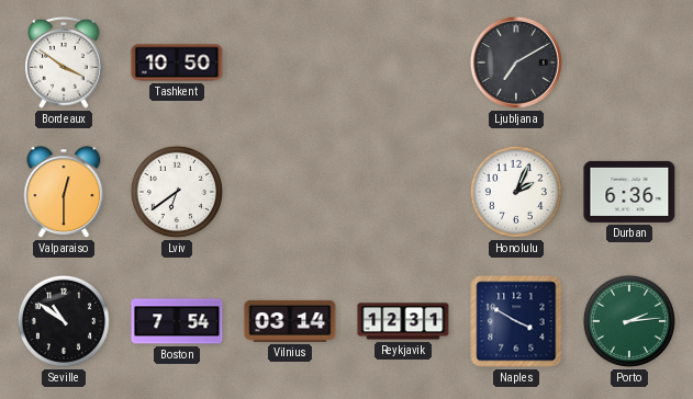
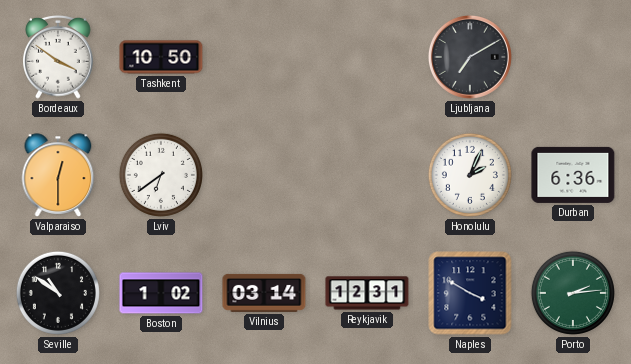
Boston: 7:54 -> 1:02 (161, 293)
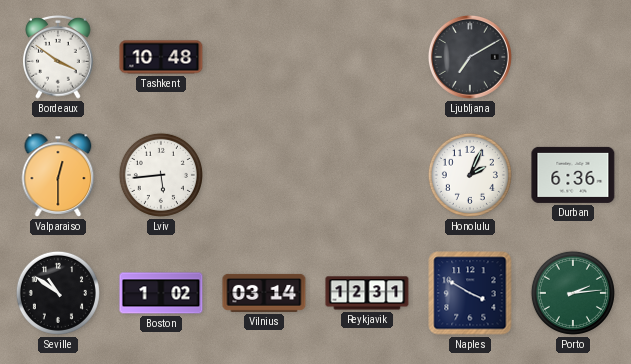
Tashkent: 10:50 -> 10:48 (161, 57)
Lviv: 6:39 -> 5:44 (161, 175)
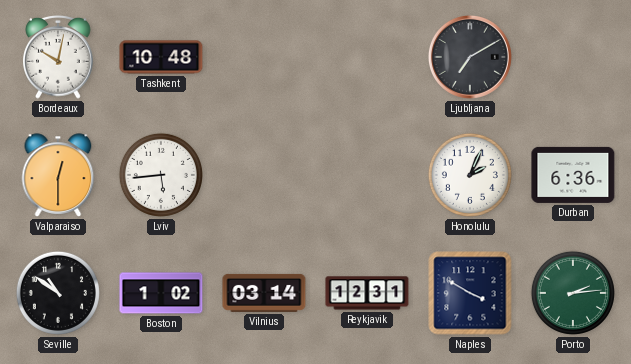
Bordeaux: 3:51 -> 10:02 (58, 58)
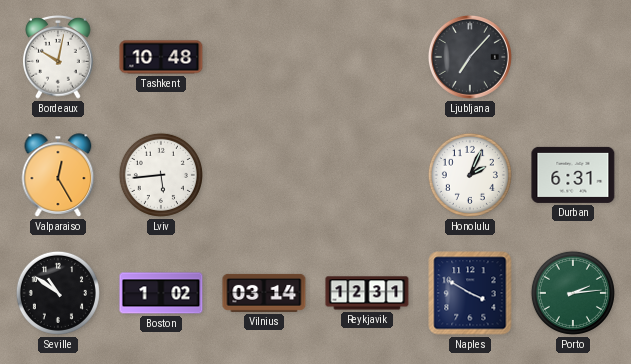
Ljubljana: 7:10 -> 7:07 (470, 57)
Valparaiso: 12:30 -> 12:25 (58, 175)
Durban: 6:36 -> 6:31 (573, 175)
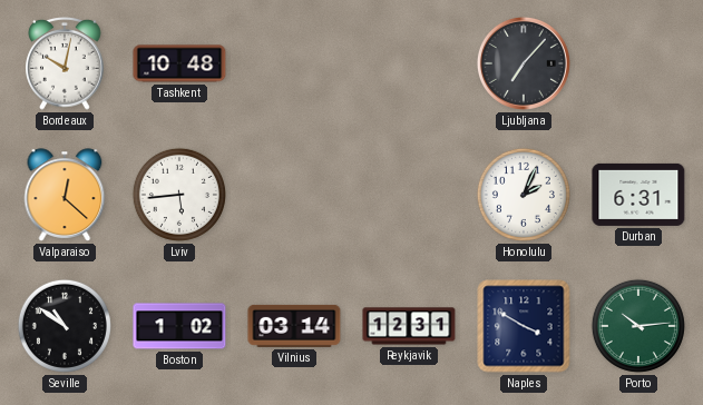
Valparaiso: 12:25 -> 12:22 (65, 195)
Porto: 2:14 -> 10:14 (638, 326)
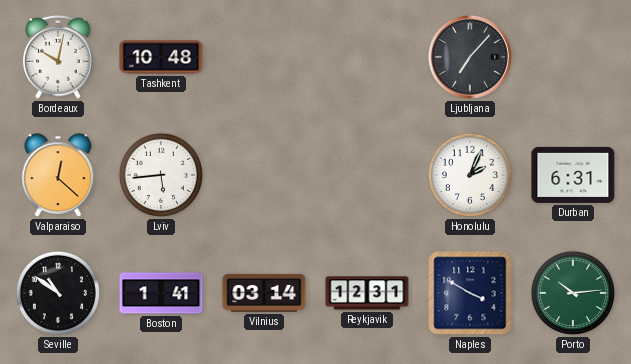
Boston: 1:02 -> 1:41 (161, 293)
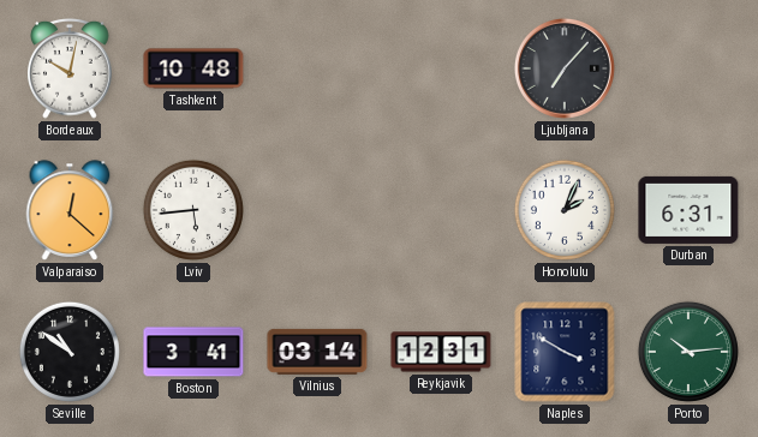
Boston: 1:41 -> 3:41 (193, 352)
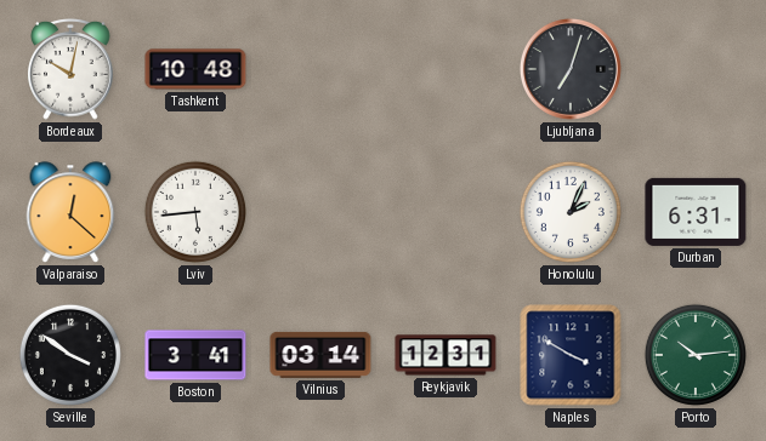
Ljubljana: 7:07 -> 7:03 (571, 69)
Seville: 10:51 -> 3:51 (70, 355)
